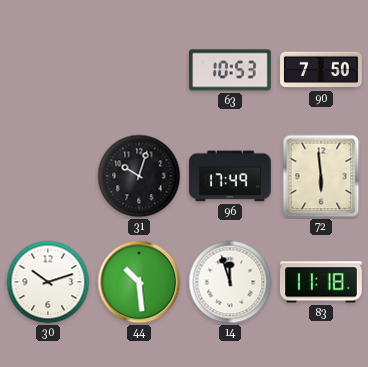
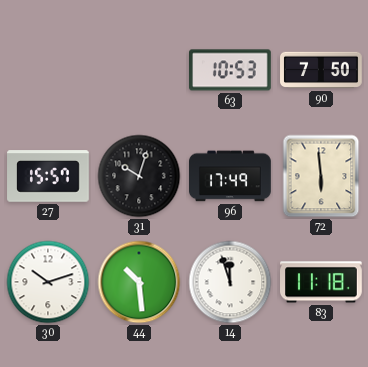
27: none -> 15:57 (48, 176)
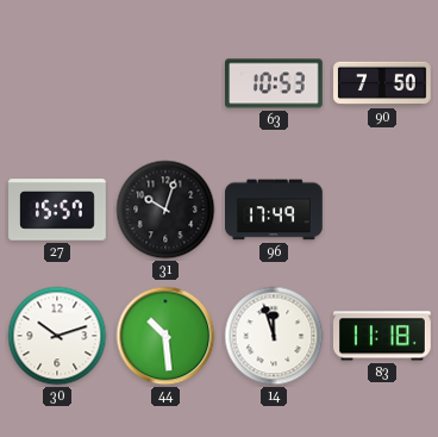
72: 5:59 -> none (321, 176)
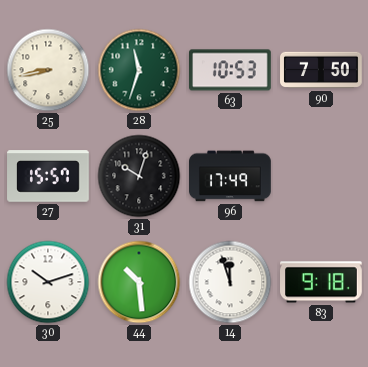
25: none -> 8:43 (48, 70)
28: none -> 11:33 (139, 70)
83: 11:18 -> 9:18 (322, 282)
